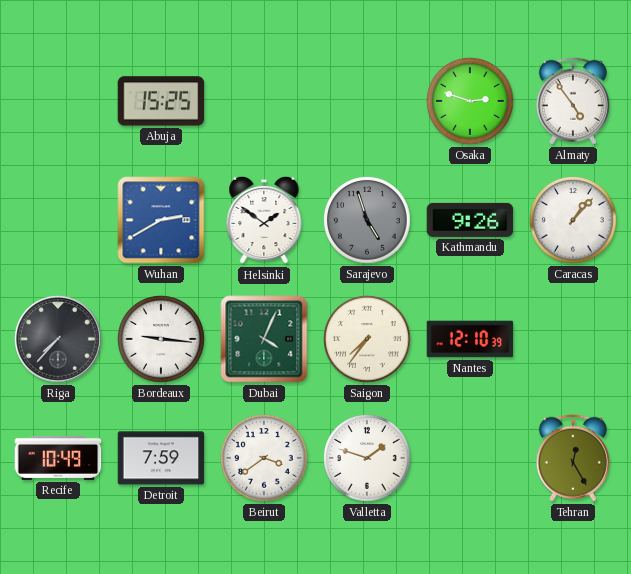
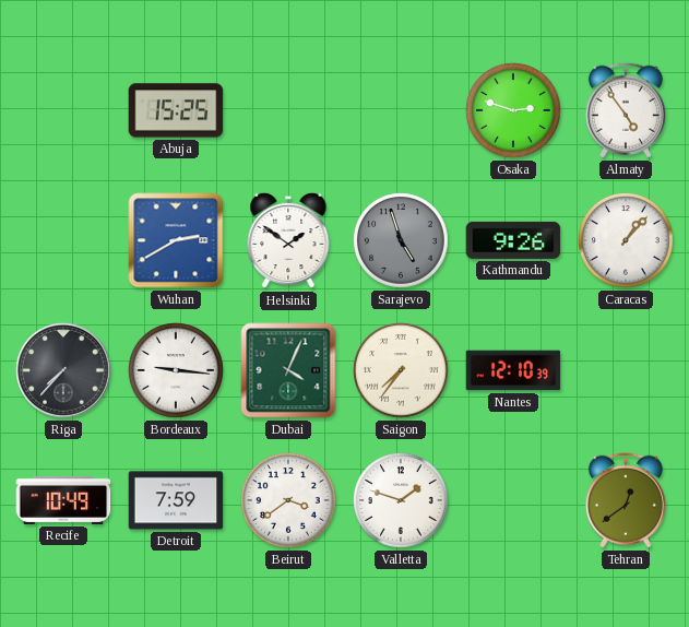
Tehran: 12:25 -> 12:39 (626, 500)
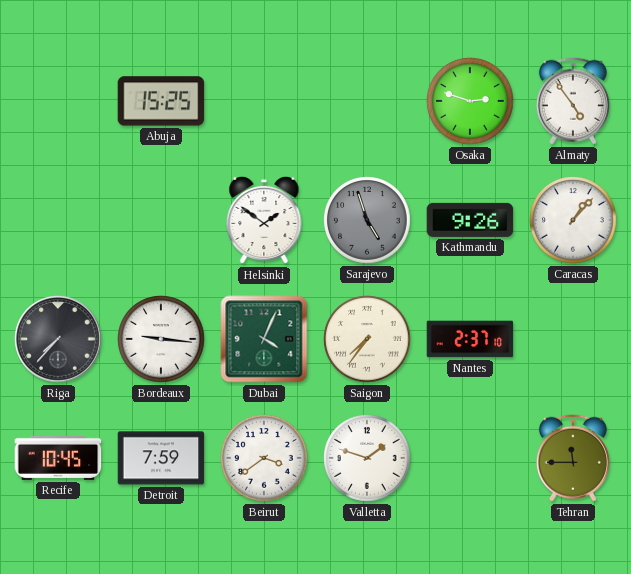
Wuhan: 2:40 -> none (176, 240)
Nantes: 12:10 -> 2:37 (470, 339)
Recife: 10:49 -> 10:45 (58, 458)
Tehran: 12:39 -> 11:45 (573, 458)
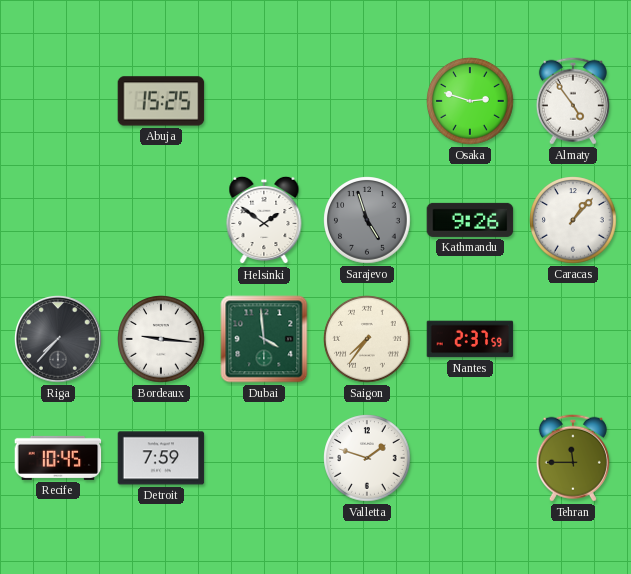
Dubai: 4:04 -> 3:59 (264, 339)
Nantes: 2:37:10 -> 2:37:59 (470, 339)
Beirut: 3:39 -> none (264, 458)
